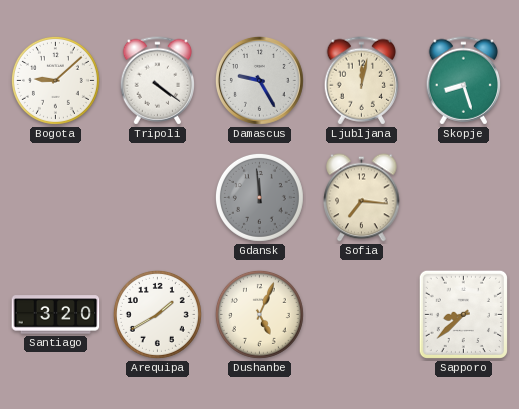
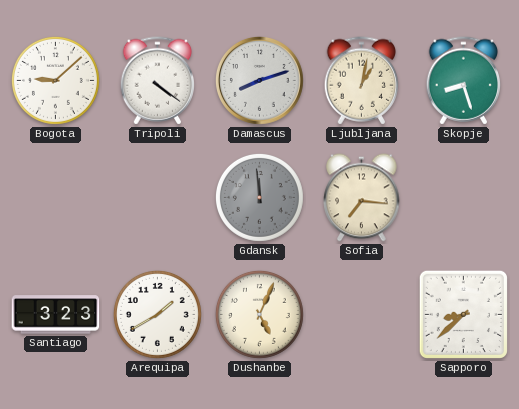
Damascus: 9:25 -> 8:12 (259, 80)
Ljubljana: 12:02 -> 1:02 (362, 81)
Santiago: 3:20 -> 3:23 (56, 315)
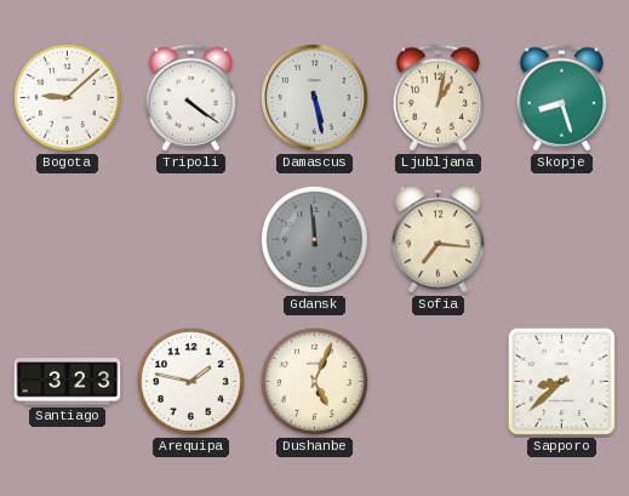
Damascus: 8:12 -> 5:28 (314, 97)
Arequipa: 1:40 -> 1:47 (190, 381)
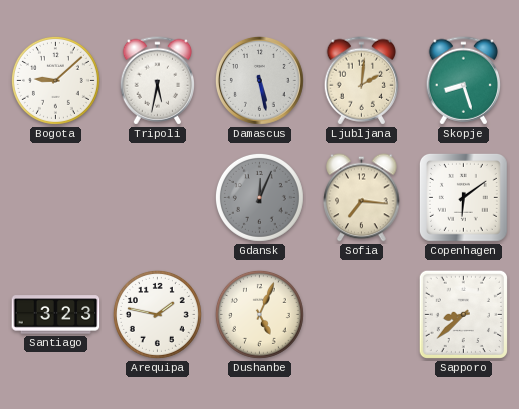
Tripoli: 4:21 -> 5:32 (158, 81)
Ljubljana: 1:02 -> 2:01 (362, 81)
Gdansk: 11:59 -> 12:04 (259, 197)
Copenhagen: none -> 6:09 (463, 197)
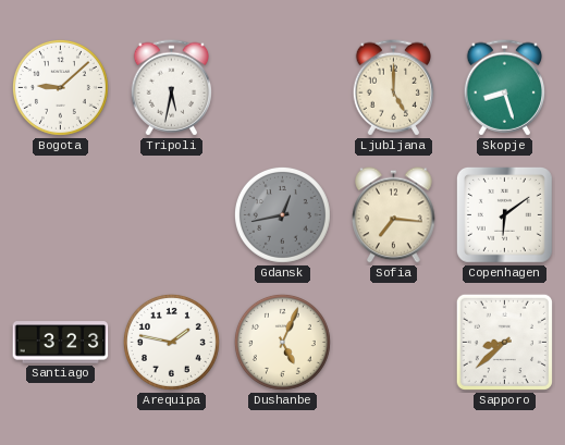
Damascus: 5:28 -> none (259, 80)
Ljubljana: 2:01 -> 5:00 (394, 88)
Gdansk: 12:04 -> 12:43 (282, 214)
